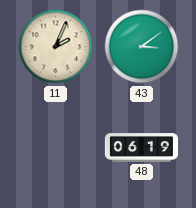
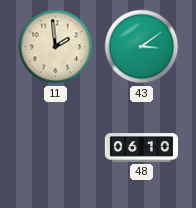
11: 2:04 -> 1:59 (56, 47)
48: 06:19 -> 06:10 (141, 148)
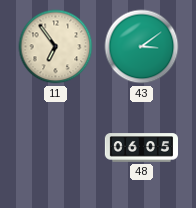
11: 1:59 -> 6:54 (56, 47)
48: 06:10 -> 06:05 (141, 148)
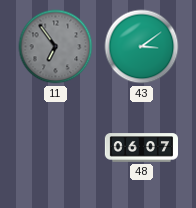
11 dial: cream -> grey (56, 47)
48: 06:05 -> 06:07 (141, 148)
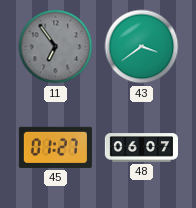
43: 3:09 -> 3:39 (142, 47)
45: none -> 01:27 (55, 147)
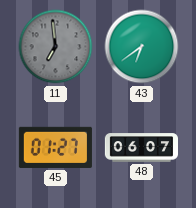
11: 6:54 -> 6:59 (56, 47)
43: 3:39 -> 6:39 (142, 47)
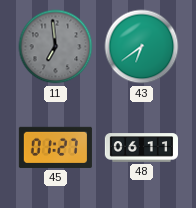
48: 06:07 -> 06:11 (141, 148)
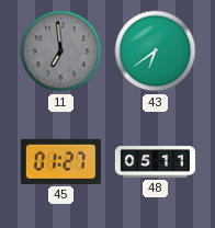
48: 06:11 -> 05:11 (155, 162)
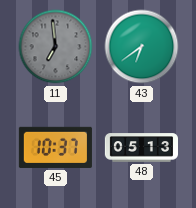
45: 01:27 -> 10:37 (55, 147)
48: 05:11 -> 05:13 (141, 148)
